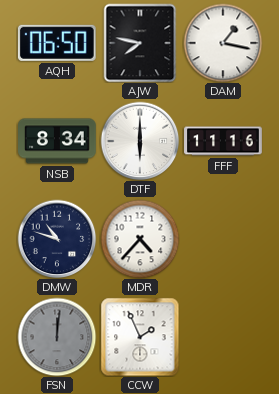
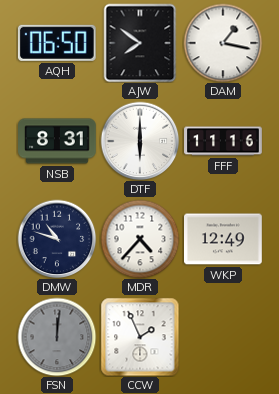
AJW: 7:47 -> 7:51 (140, 43)
NSB: 8:34 -> 8:31 (57, 141)
WKP: none -> 12:49 (224, 239)
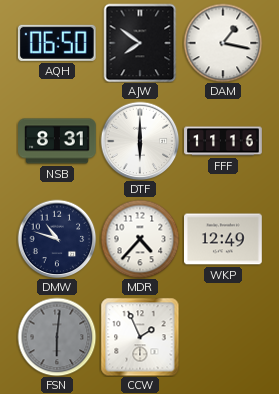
FSN: 12:01 -> 6:01 (57, 337)
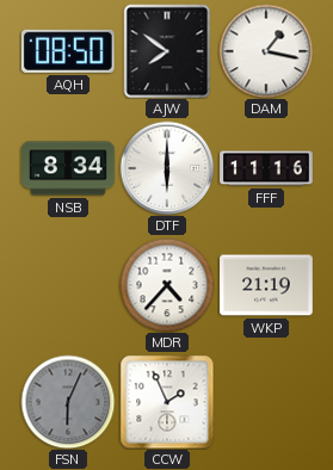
AQH: 06:50 -> 08:50 (68, 51)
NSB: 8:31 -> 8:34 (68, 168)
DMW: 10:48 -> none (57, 239)
WKP: 12:49 -> 21:19 (267, 285)
FSN: 6:01 -> 6:04 (68, 402)
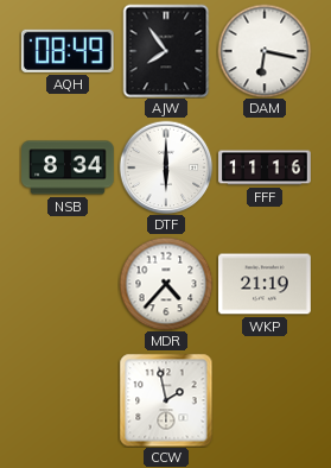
AQH: 08:50 -> 08:49 (68, 51)
AJW: 7:51 -> 7:54 (166, 51)
DAM: 1:17 -> 6:17 (265, 51)
FSN: 6:04 -> none (68, 402)
CCW: 1:56 -> 1:58 (166, 400)
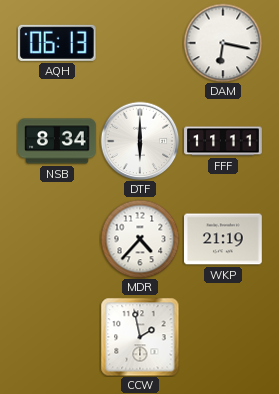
AQH: 08:49 -> 06:13 (57, 43)
AJW: 7:54 -> none (166, 51)
FFF: 11:16 -> 11:11 (223, 141)
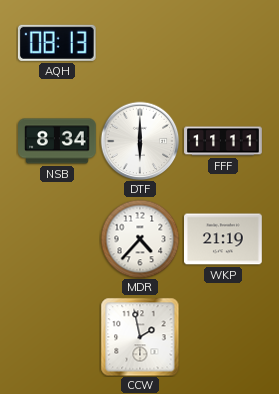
AQH: 06:13 -> 08:13 (57, 43)
DAM: 6:17 -> none (223, 43)
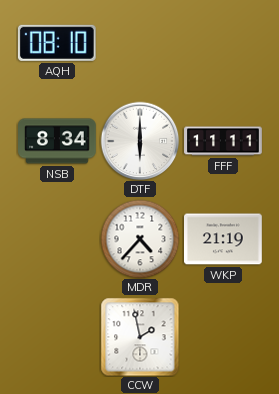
AQH: 08:13 -> 08:10 (57, 43)
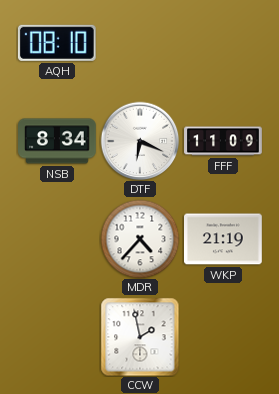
DTF: 6:00 -> 6:19 (140, 141)
FFF: 11:11 -> 11:09 (223, 141)
